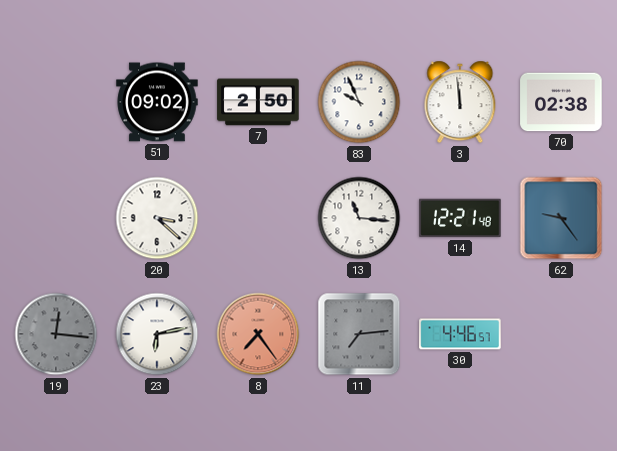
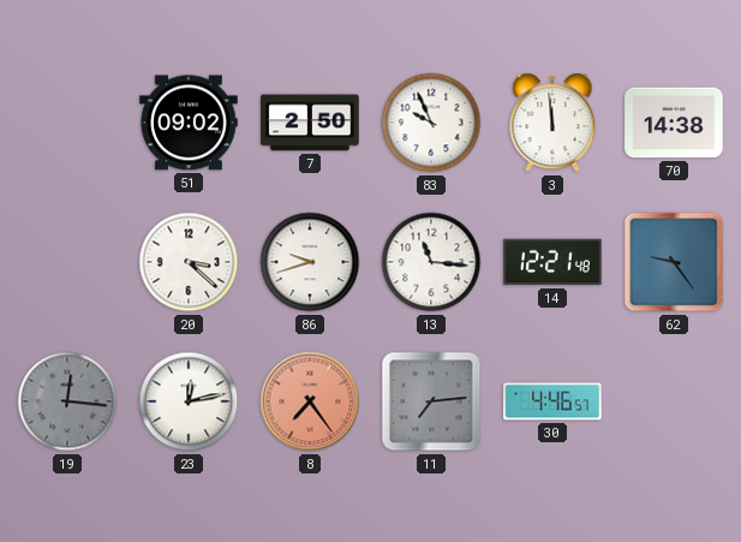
70: 02:38 -> 14:38 (674, 123)
86: none -> 9:42 (310, 262)
23: 6:13 -> 12:13 (189, 401)
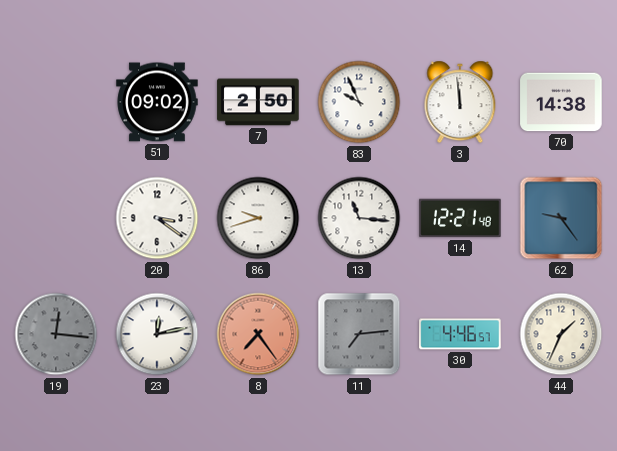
20: 3:22 -> 3:21 (157, 218)
44: none -> 1:34 (561, 334)
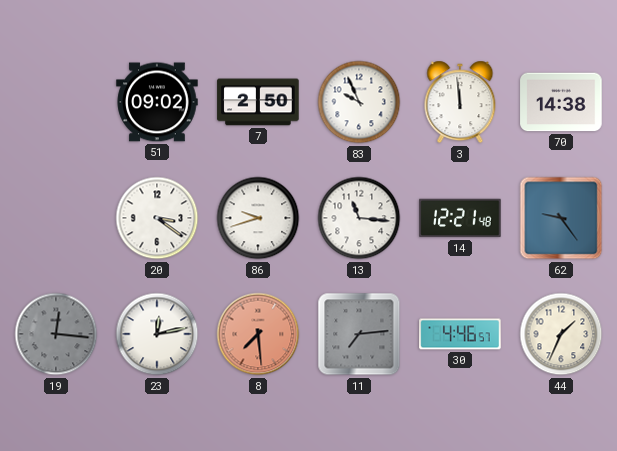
8: 7:24 -> 7:29 (258, 334)
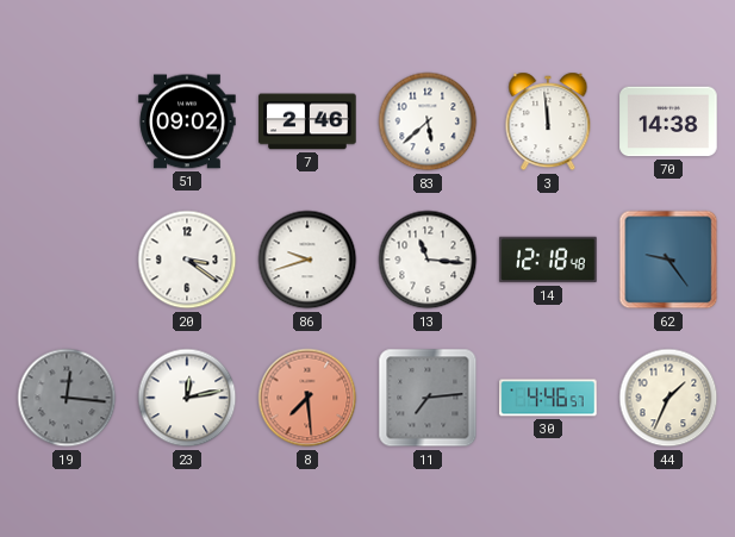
7: 2:50 -> 2:46 (307, 121)
83: 9:56 -> 5:38 (428, 121)
14: 12:21 -> 12:18 (548, 260)
